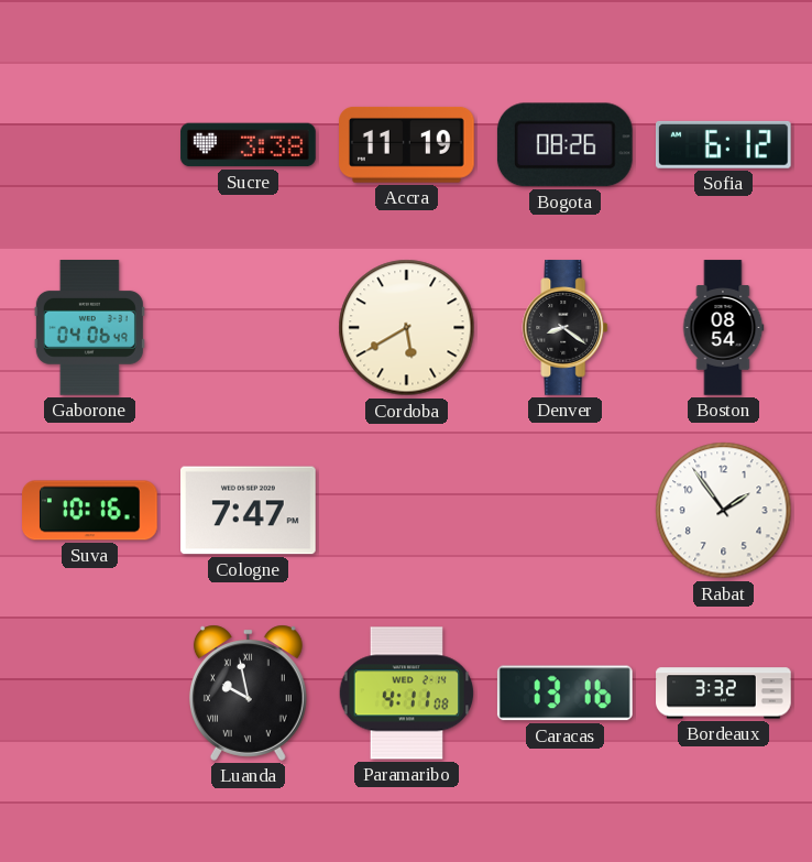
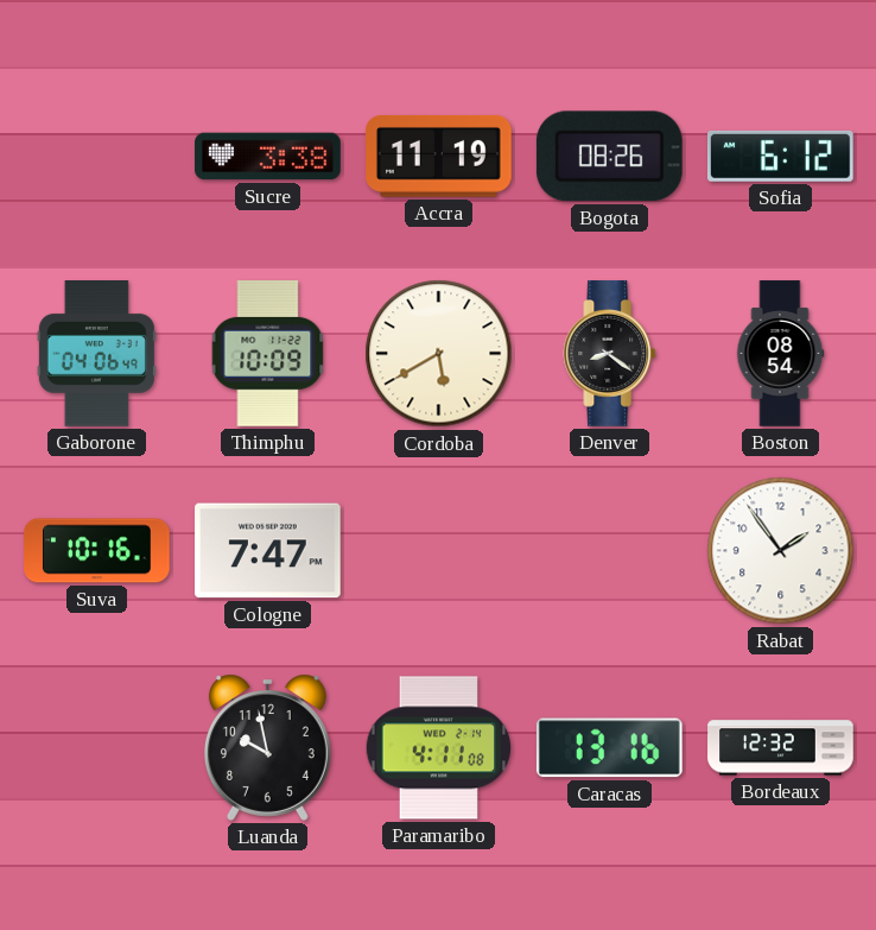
Thimphu: none -> 10:09 (268, 354)
Luanda numerals: Roman -> Arabic (267, 747)
Bordeaux: 3:32 -> 12:32 (781, 748)
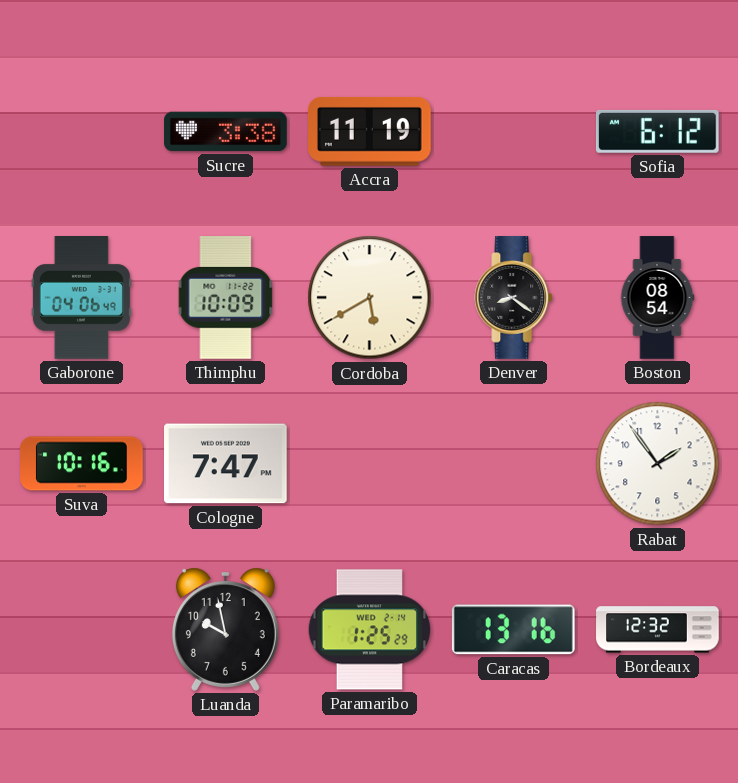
Bogota: 08:26 -> none (609, 157)
Paramaribo: 4:11 -> 1:25 (370, 630)
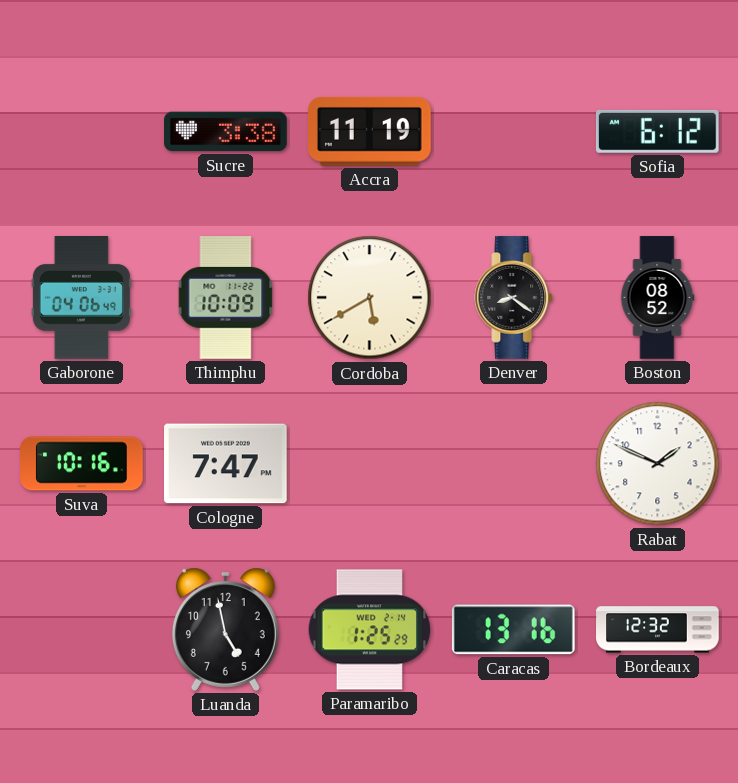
Boston: 08:54 -> 08:52 (657, 298)
Rabat: 1:54 -> 1:49 (658, 464)
Luanda: 9:58 -> 4:58 (225, 629)
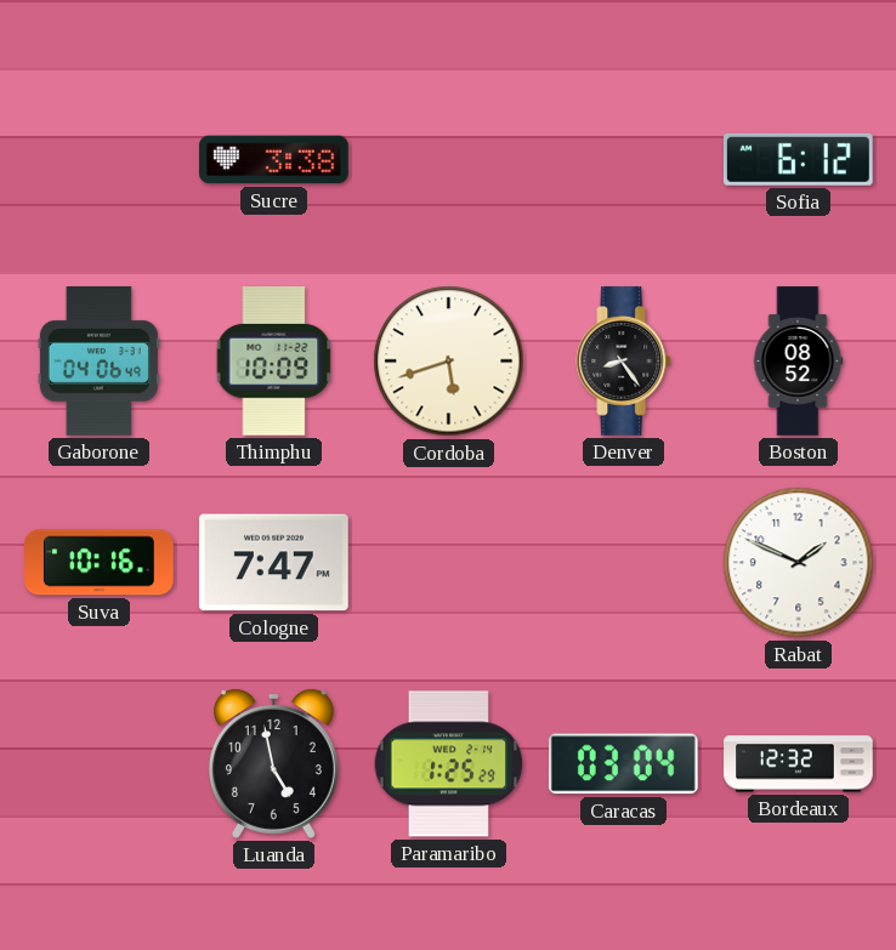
Accra: 11:19 -> none (370, 131)
Cordoba: 5:40 -> 5:42 (449, 362)
Denver: 8:21 -> 8:24 (624, 362)
Caracas: 13:16 -> 03:04 (623, 764)
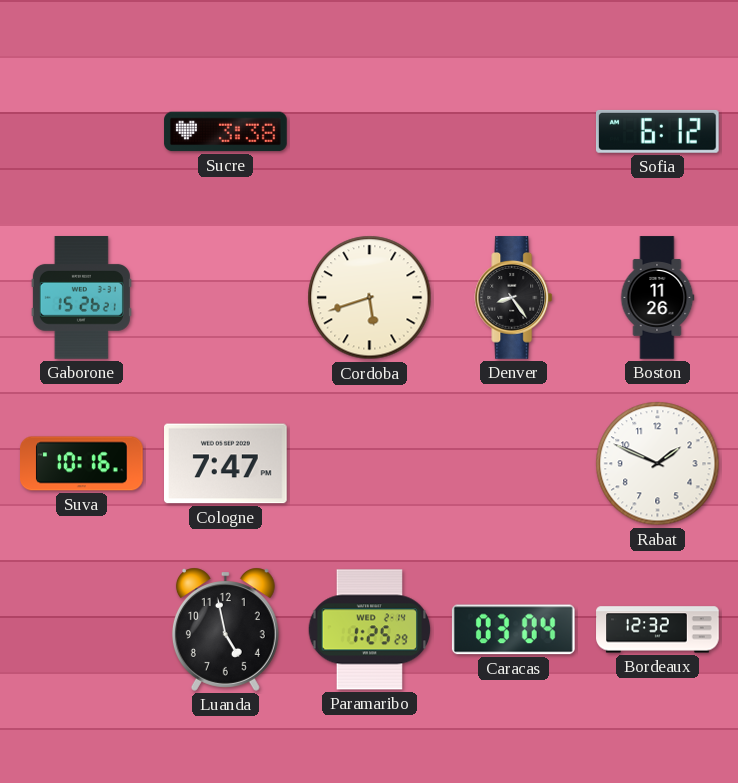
Gaborone: 04:06 -> 15:26 (81, 298)
Thimphu: 10:09 -> none (274, 362)
Boston: 08:52 -> 11:26 (657, 298)
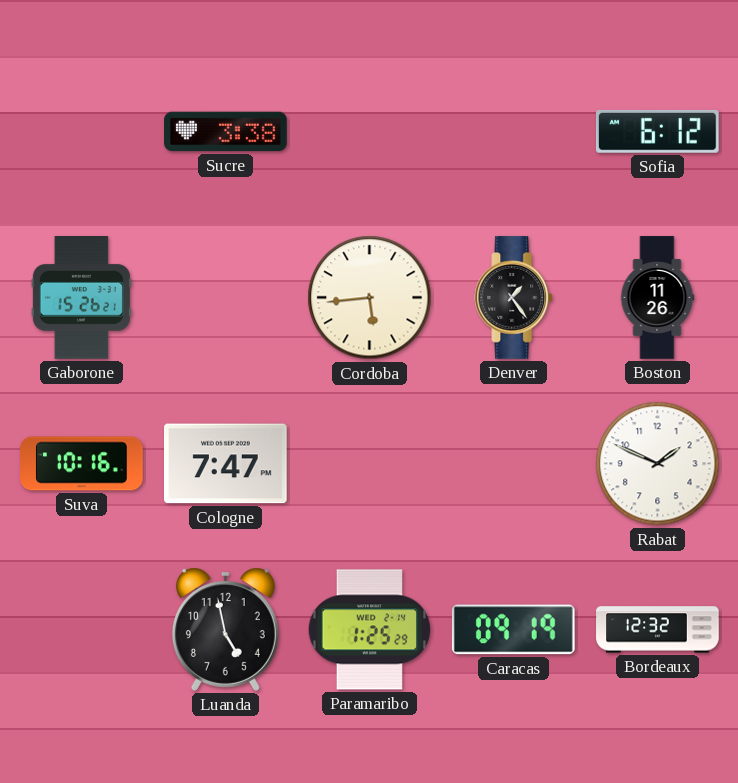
Cordoba: 5:42 -> 5:44 (370, 298)
Denver: 8:24 -> 1:24 (514, 298)
Caracas: 03:04 -> 09:19 (513, 630)
